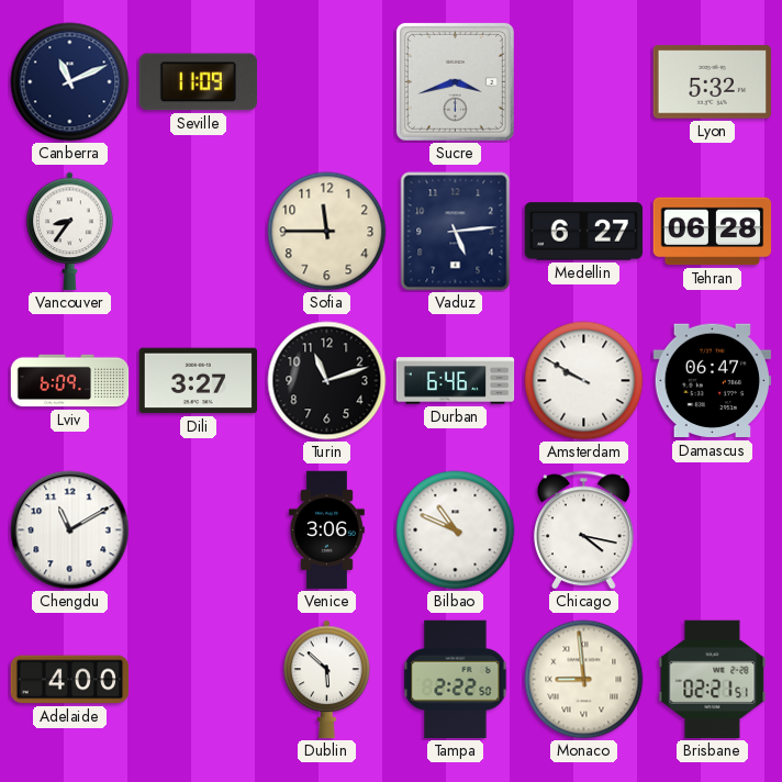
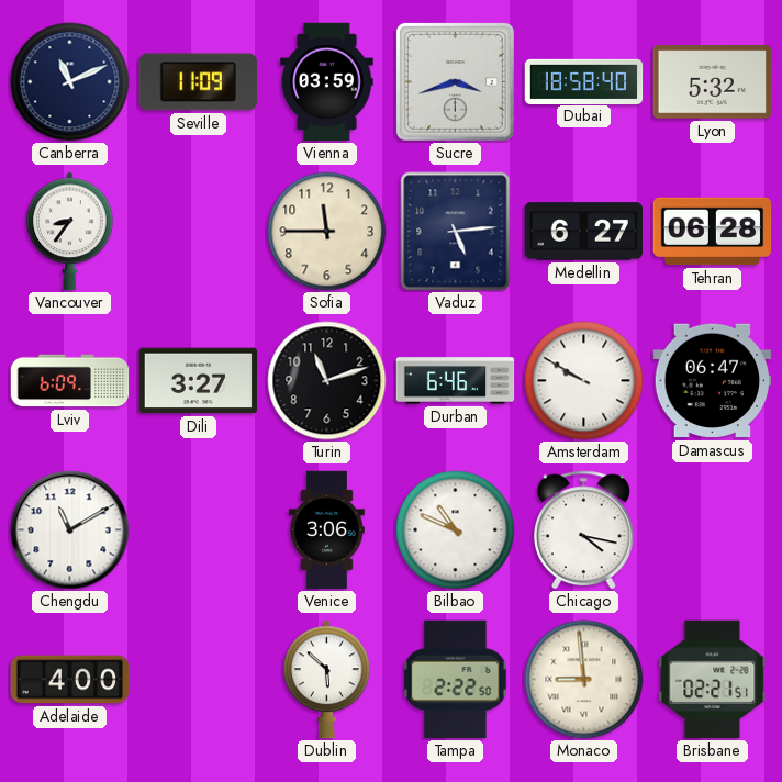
Vienna: none -> 03:59 (327, 82)
Dubai: none -> 18:58 (584, 81)
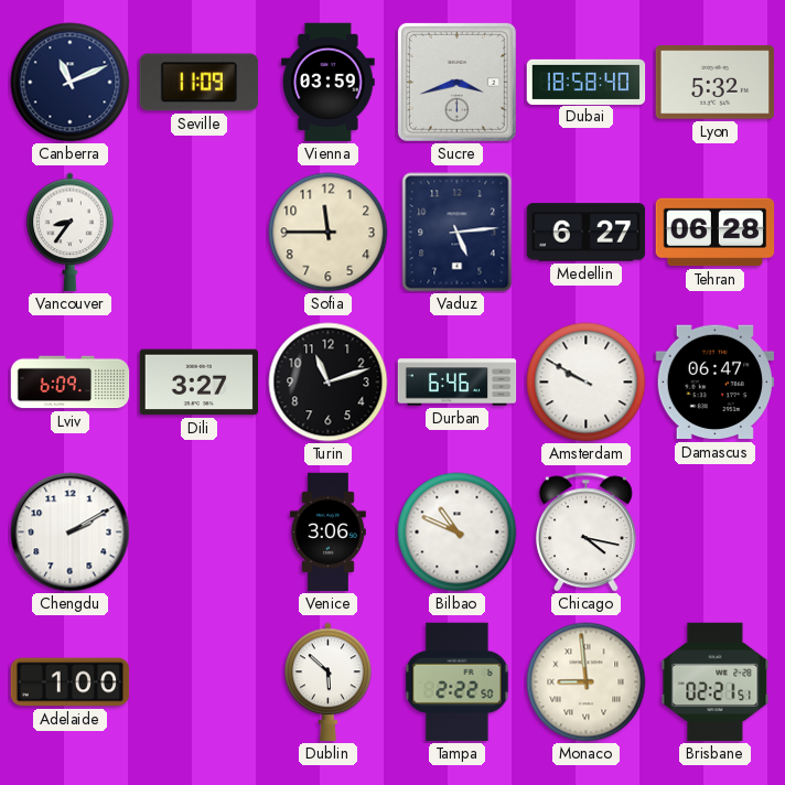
Chengdu: 11:10 -> 2:10 (71, 533)
Adelaide: 4:00 -> 1:00 (71, 682)
